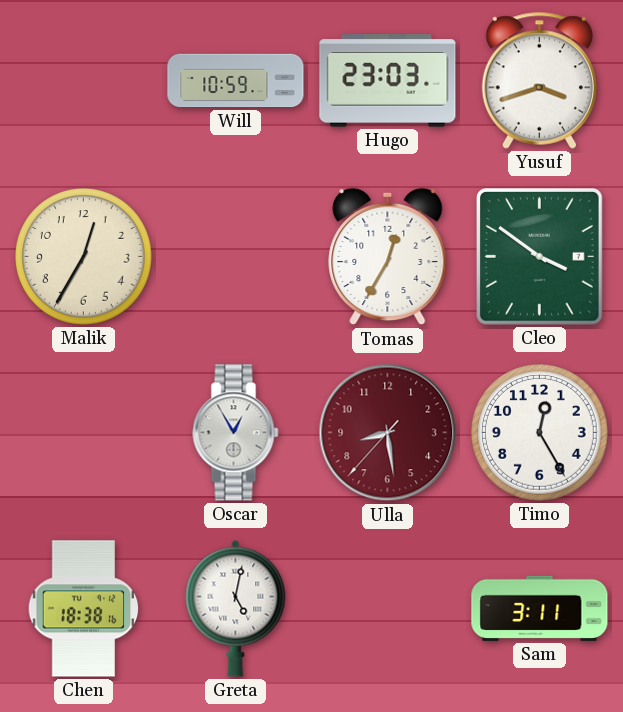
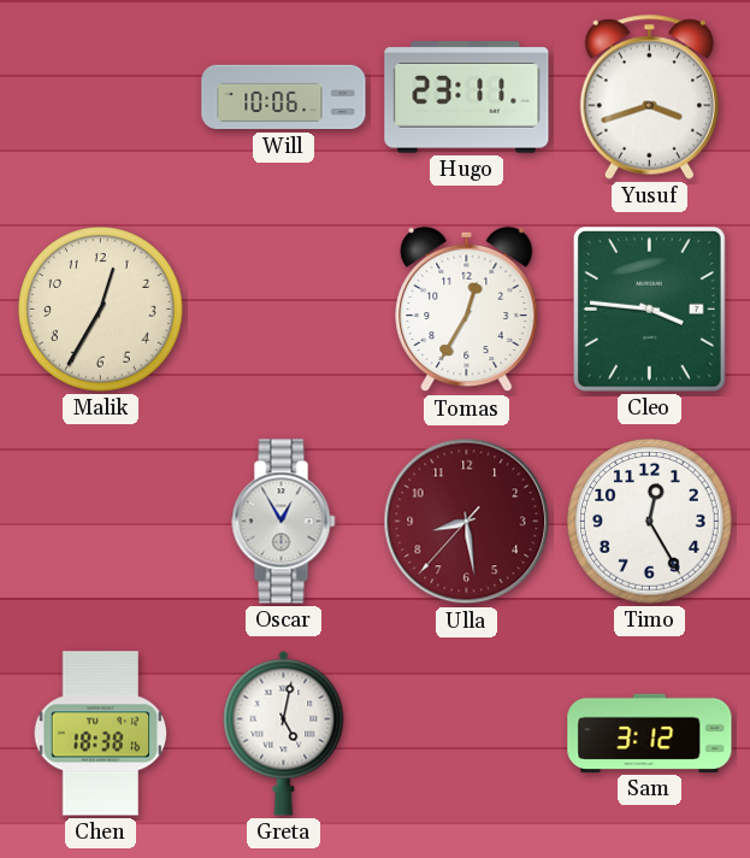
Will: 10:59 -> 10:06 (284, 98)
Hugo: 23:03 -> 23:11 (467, 98)
Cleo: 3:51 -> 3:46 (649, 310)
Sam: 3:11 -> 3:12 (650, 733)
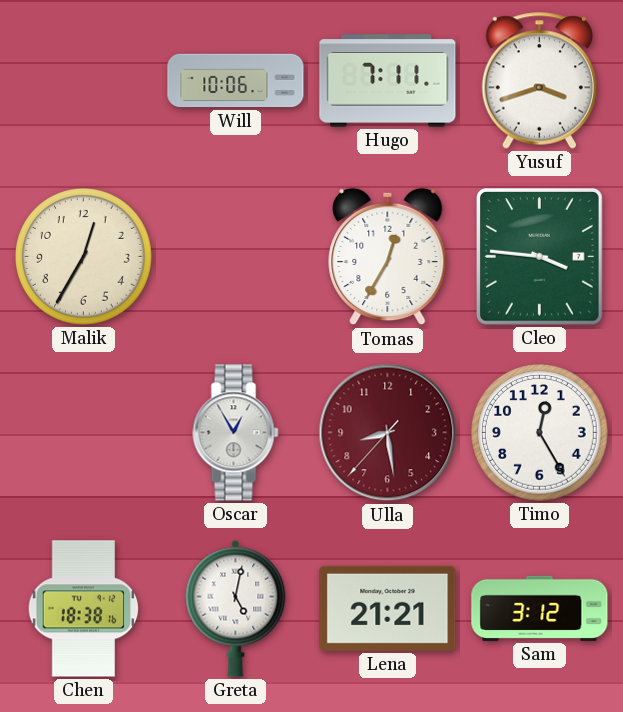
Hugo: 23:11 -> 7:11 (388, 81)
Lena: none -> 21:21 (388, 608)
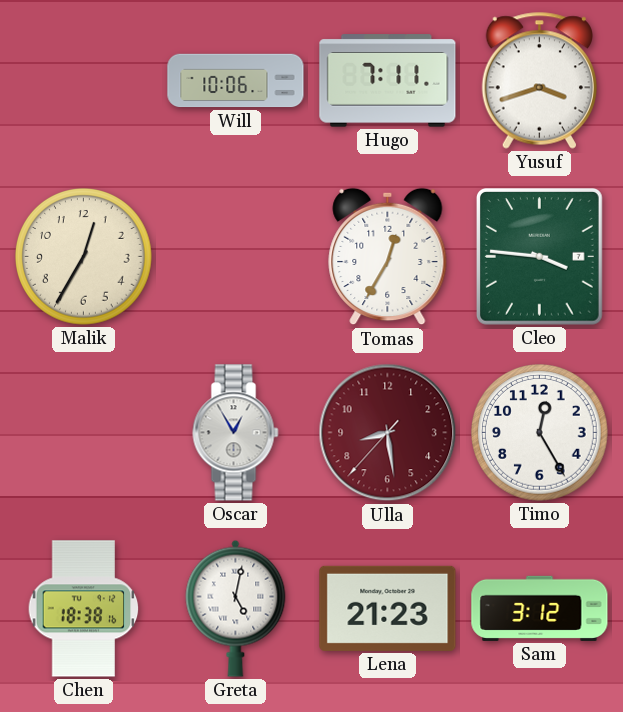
Lena: 21:21 -> 21:23 (388, 608)
